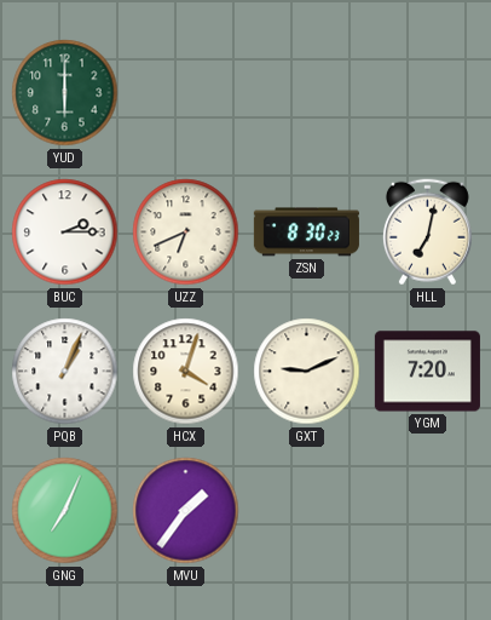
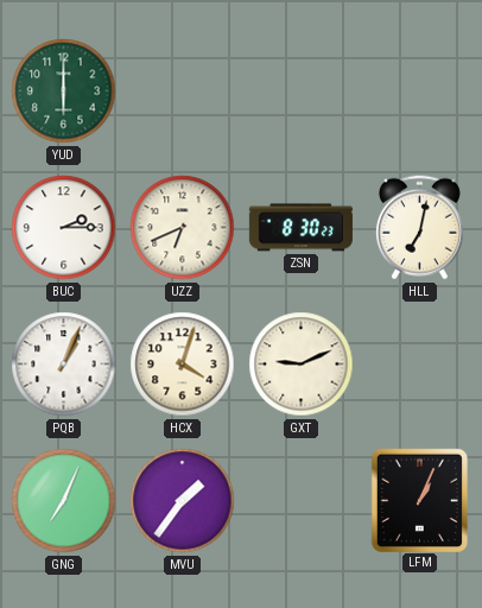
YGM: 7:20 -> none (427, 372)
LFM: none -> 1:04 (419, 500)
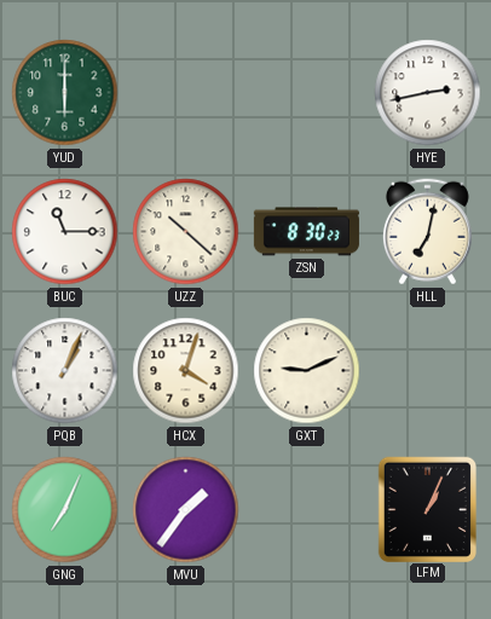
HYE: none -> 2:43 (428, 93)
BUC: 2:15 -> 11:15 (65, 232)
UZZ: 6:41 -> 10:22 (186, 232)
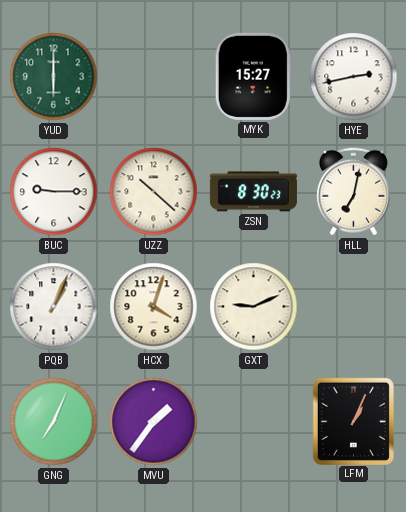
MYK: none -> 15:27 (253, 76)
BUC: 11:15 -> 9:15 (54, 192)
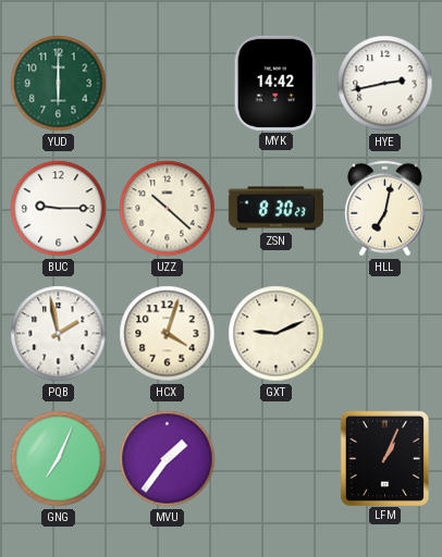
MYK: 15:27 -> 14:42 (275, 83)
PQB: 1:04 -> 1:58 (59, 334)
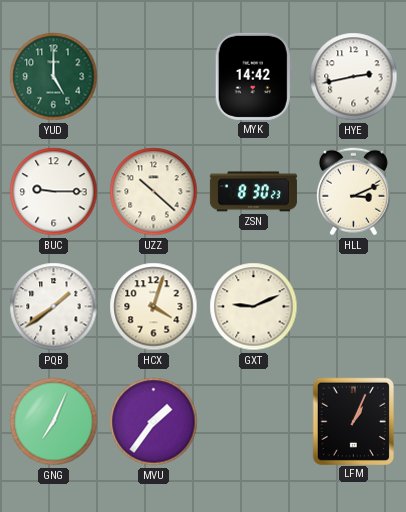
YUD: 6:00 -> 5:00 (54, 77)
HLL: 7:02 -> 3:11 (353, 192)
PQB: 1:58 -> 1:39 (54, 307)
